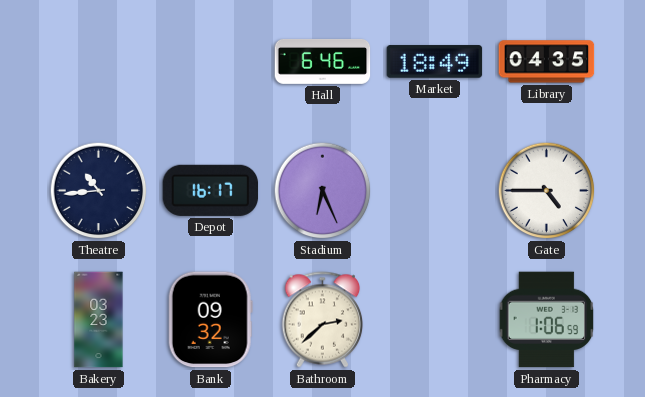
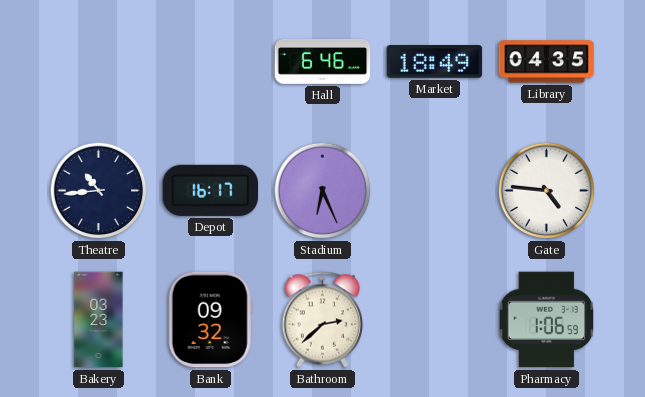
Gate: 4:45 -> 4:46 (547, 191)
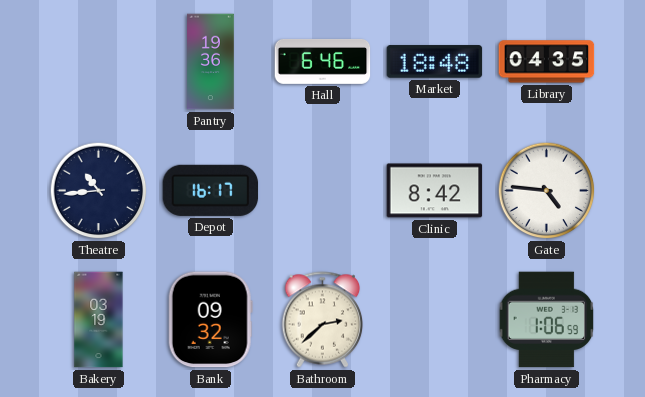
Pantry: none -> 19:36 (211, 62)
Market: 18:49 -> 18:48 (435, 62)
Stadium: 6:26 -> none (323, 191)
Clinic: none -> 8:42 (435, 191)
Bakery: 03:23 -> 03:19 (99, 320)
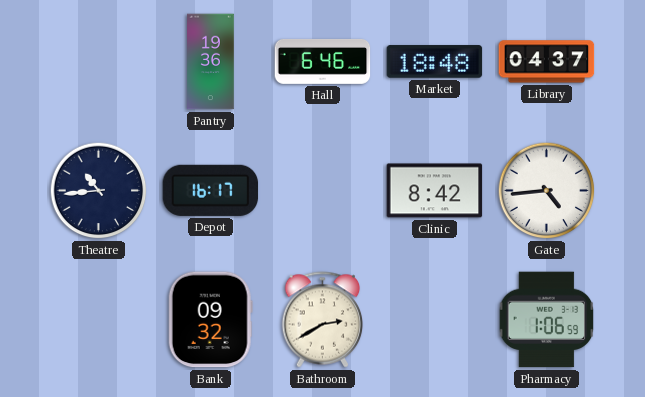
Library: 04:35 -> 04:37 (547, 62)
Gate: 4:46 -> 4:44 (547, 191)
Bakery: 03:19 -> none (99, 320)
Bathroom: 2:38 -> 2:40 (323, 320)
